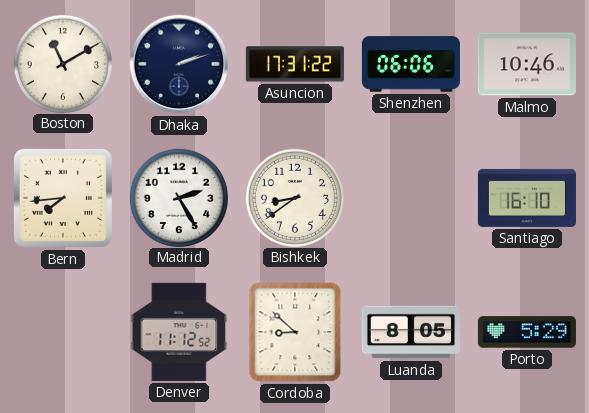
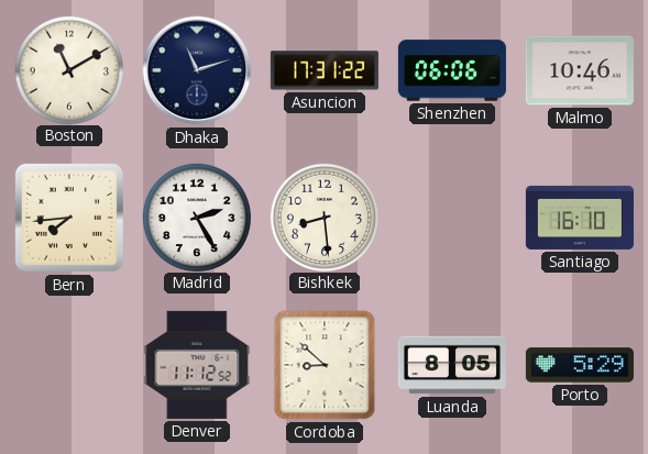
Dhaka: 2:12 -> 11:12 (197, 70)
Bishkek: 8:39 -> 8:29 (323, 217)
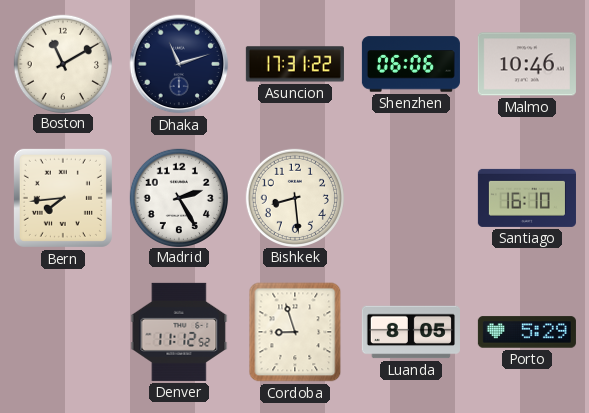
Cordoba: 8:52 -> 8:57 (295, 332)
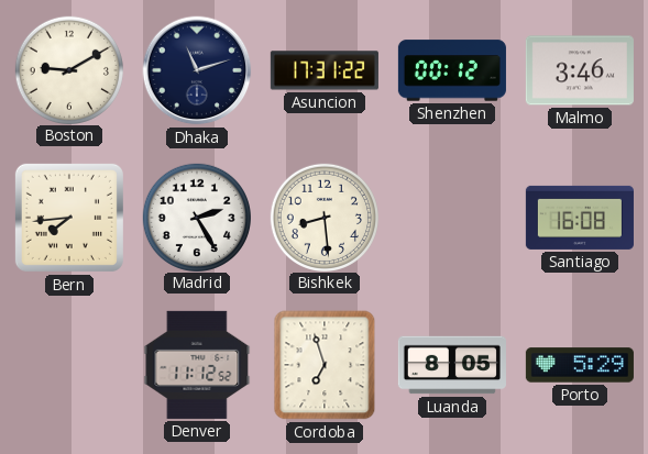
Boston: 11:10 -> 9:10 (68, 69)
Shenzhen: 06:06 -> 00:12 (452, 70)
Malmo: 10:46 -> 3:46 (580, 70)
Santiago: 16:10 -> 16:08 (580, 218)
Cordoba: 8:57 -> 6:57 (325, 365)
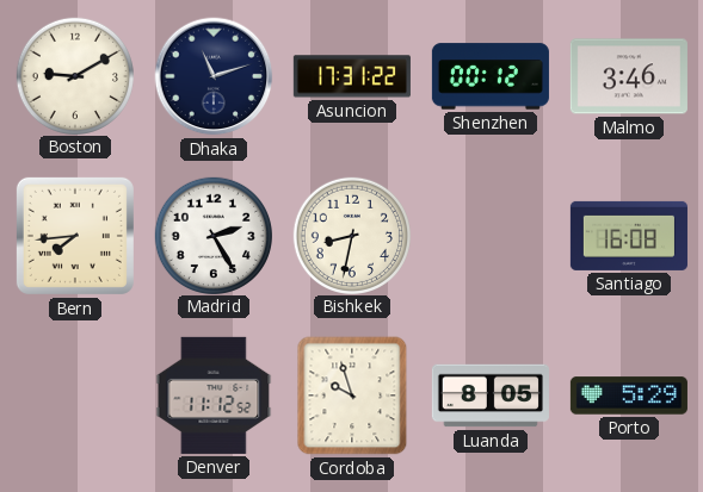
Bishkek: 8:29 -> 8:32 (351, 235)
Cordoba: 6:57 -> 9:57 (352, 396)
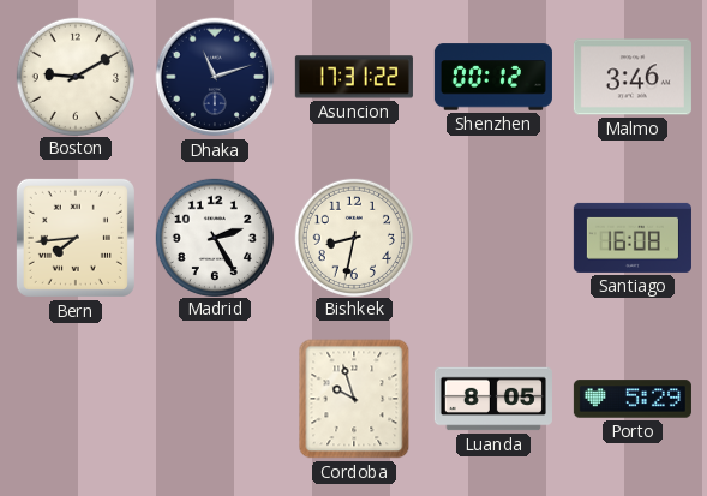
Denver: 11:12 -> none (214, 396)
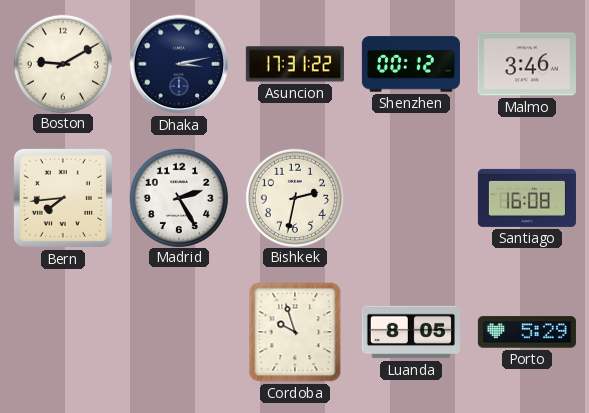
Dhaka: 11:12 -> 3:13 (179, 64)
Bishkek: 8:32 -> 2:32 (294, 197)
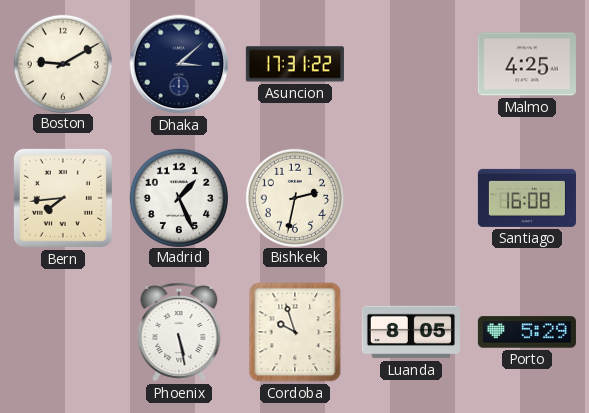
Dhaka: 3:13 -> 3:08 (179, 64)
Shenzhen: 00:12 -> none (411, 64)
Malmo: 3:46 -> 4:25 (527, 64)
Madrid: 2:25 -> 1:26 (178, 197)
Phoenix: none -> 5:28 (179, 332)
